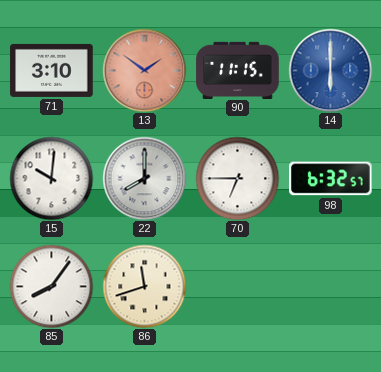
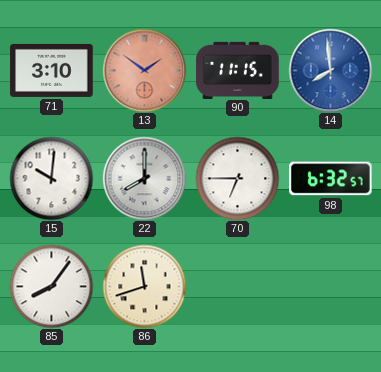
14: 6:00 -> 7:59 (330, 70)
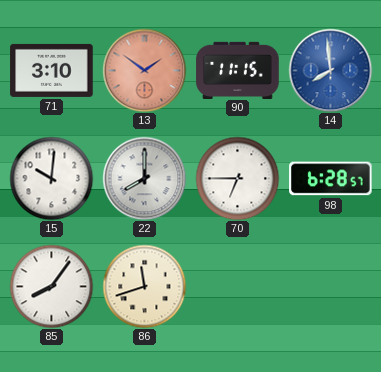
98: 6:32 -> 6:28 (331, 179)
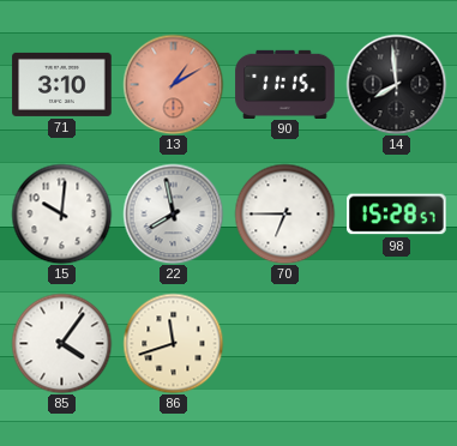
13: 1:51 -> 1:10 (173, 84)
14 dial: blue -> black (396, 84)
22: 8:00 -> 7:58 (173, 213)
98: 6:28 -> 15:28 (397, 215)
85: 8:06 -> 4:06 (61, 343)
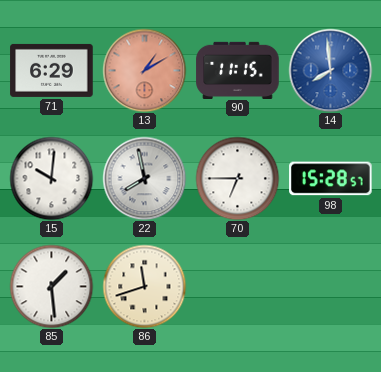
71: 3:10 -> 6:29 (52, 70)
14 dial: black -> blue (330, 70)
85: 4:06 -> 1:29 (51, 286)
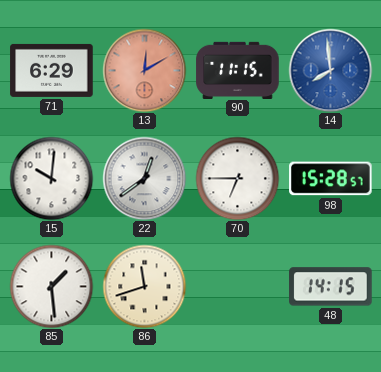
13: 1:10 -> 12:10 (144, 70)
22: 7:58 -> 12:39 (144, 178)
48: none -> 14:15 (331, 287)
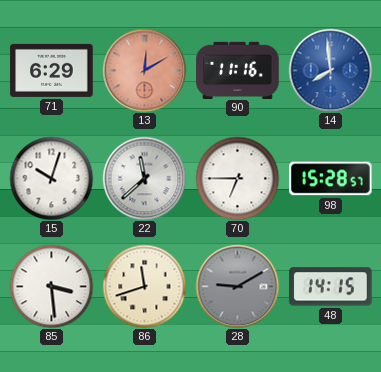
90: 11:15 -> 11:16 (238, 70)
15: 10:01 -> 10:03 (51, 178)
22: 12:39 -> 11:38 (144, 178)
85: 1:29 -> 3:29 (51, 286)
28: none -> 9:10 (237, 286)
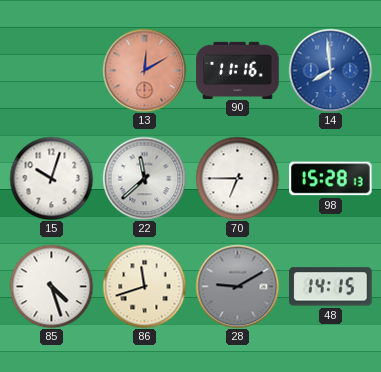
71: 6:29 -> none (52, 70)
98: 15:28:57 -> 15:28:13 (331, 179)
85: 3:29 -> 4:27 (51, 286)
